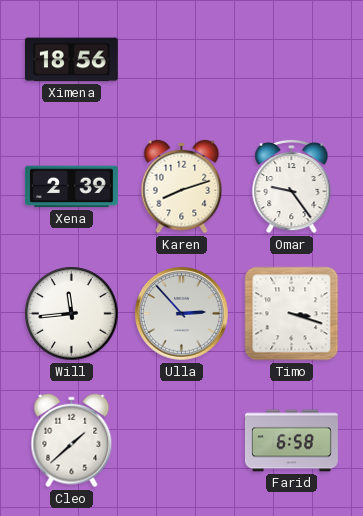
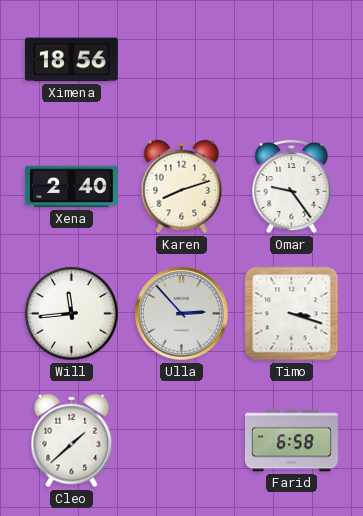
Xena: 2:39 -> 2:40 (71, 187)
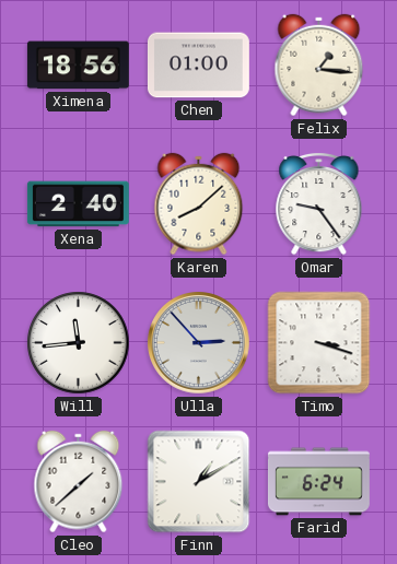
Chen: none -> 01:00 (198, 66)
Felix: none -> 1:16 (319, 66)
Karen: 8:12 -> 8:08 (199, 204)
Finn: none -> 1:10 (199, 482)
Farid: 6:58 -> 6:24 (318, 482)
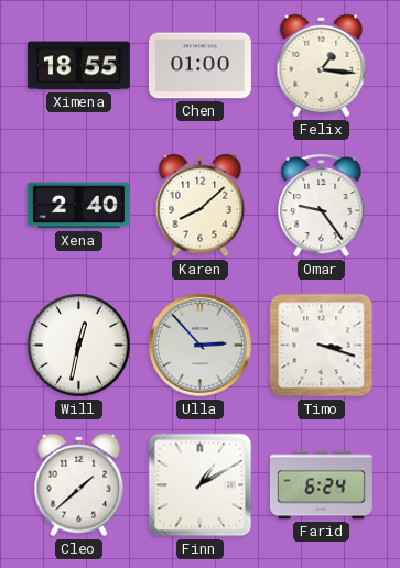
Ximena: 18:56 -> 18:55 (78, 66)
Will: 11:44 -> 12:32 (79, 346)
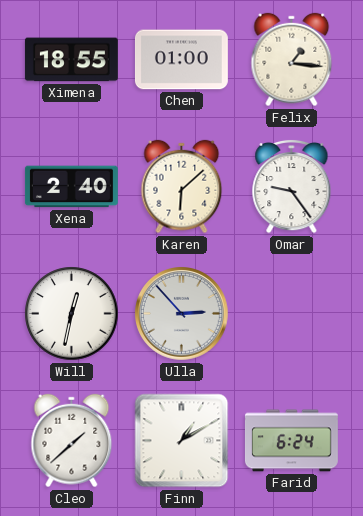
Karen: 8:08 -> 6:08 (182, 187)
Timo: 3:18 -> none (322, 346)
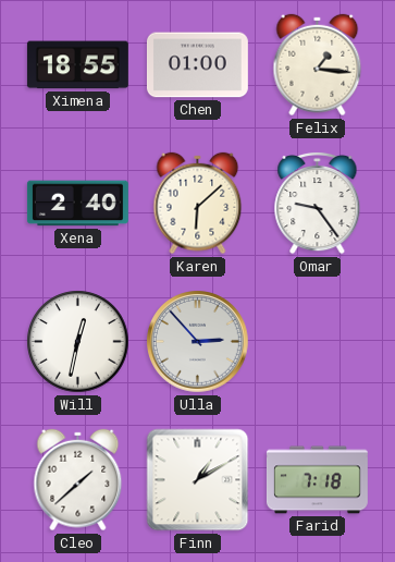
Farid: 6:24 -> 7:18 (317, 480)
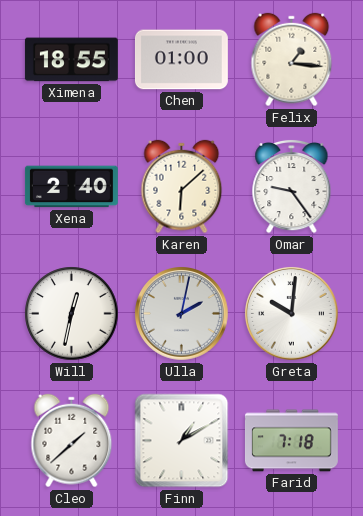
Ulla: 2:53 -> 2:02 (182, 314)
Greta: none -> 10:01 (292, 314)
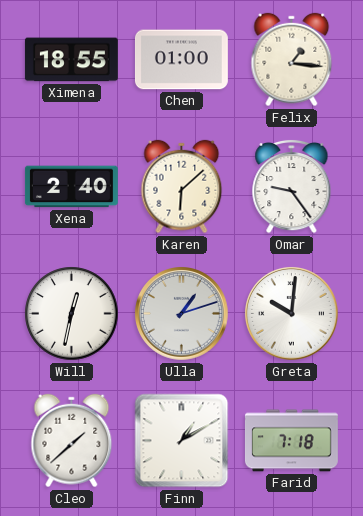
Ulla: 2:02 -> 1:12 (182, 314)
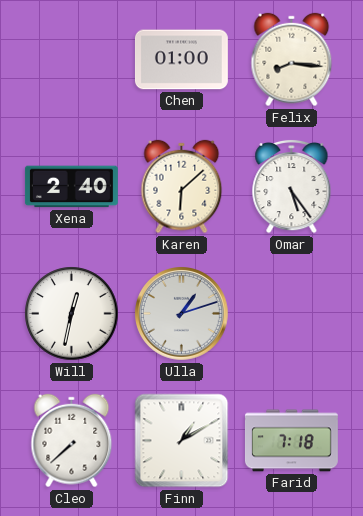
Ximena: 18:55 -> none (71, 60)
Felix: 1:16 -> 8:16 (292, 60)
Omar: 9:24 -> 5:24 (292, 186)
Greta: 10:01 -> none (292, 314)
Cleo: 1:38 -> 7:38 (72, 441)
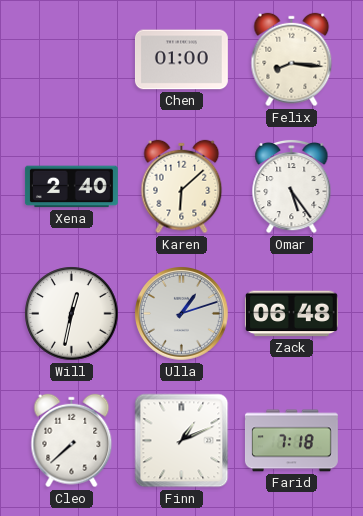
Zack: none -> 06:48 (291, 314)
Finn: 1:10 -> 1:11 (182, 441)
